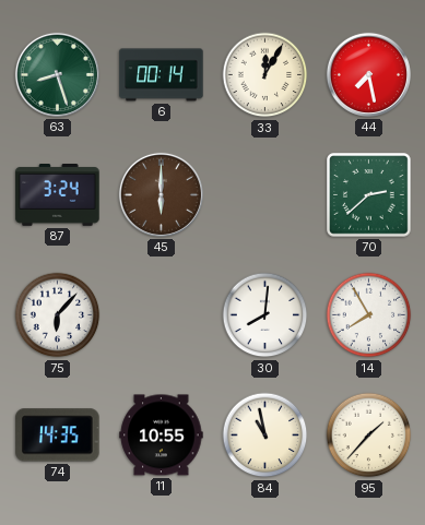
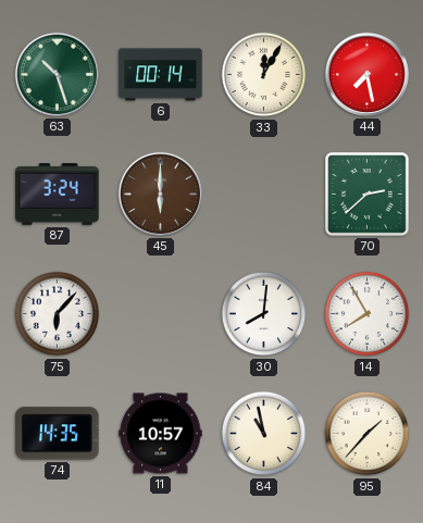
63: 8:27 -> 10:27 (57, 74)
11: 10:55 -> 10:57 (161, 434)
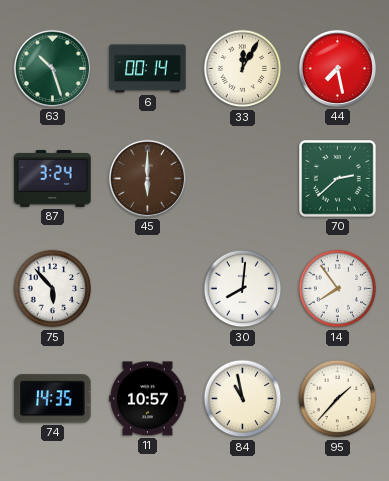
75: 6:07 -> 5:53 (53, 289)
14: 7:55 -> 7:54 (338, 289)
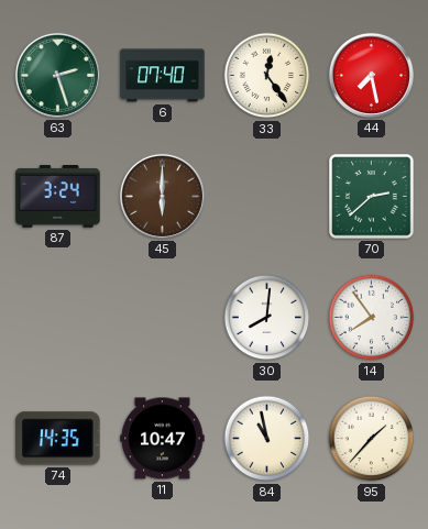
63: 10:27 -> 2:27 (57, 75)
6: 00:14 -> 07:40 (163, 76)
33: 12:05 -> 12:24 (267, 76)
75: 5:53 -> none (53, 289)
11: 10:57 -> 10:47 (163, 439)
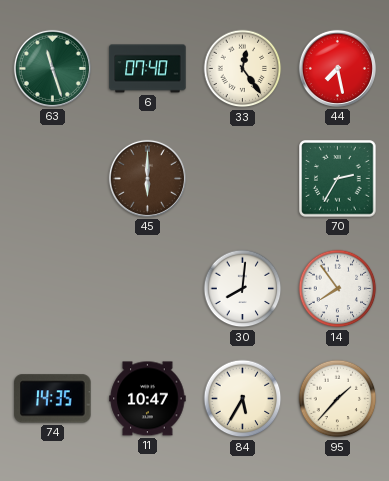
63: 2:27 -> 11:27 (52, 68)
87: 3:24 -> none (58, 197)
70: 2:38 -> 2:35 (338, 179)
84: 10:58 -> 5:35 (243, 399)
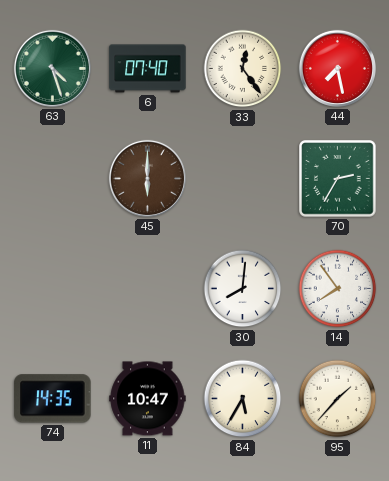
63: 11:27 -> 4:27 (52, 68)
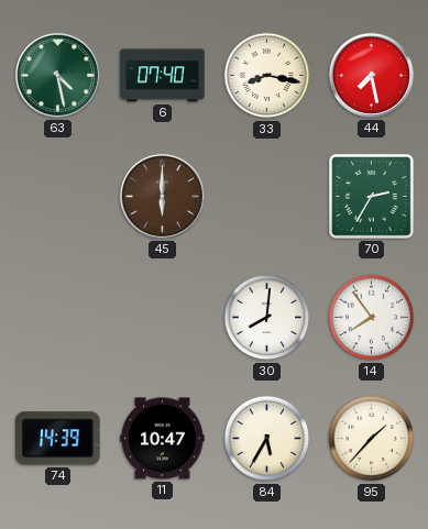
63: 4:27 -> 4:28 (57, 75)
33: 12:24 -> 8:17 (267, 76)
74: 14:35 -> 14:39 (58, 439)
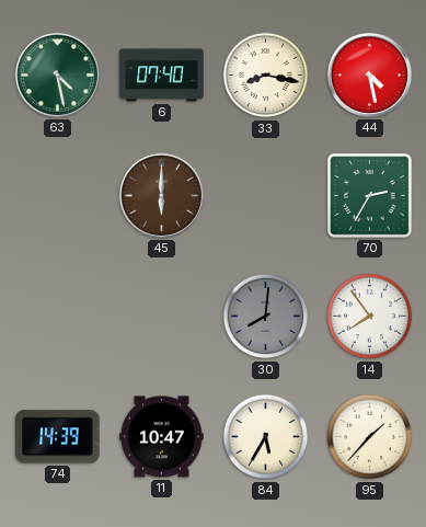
44: 7:28 -> 4:28 (369, 75)
30 dial: white -> grey (266, 317)
